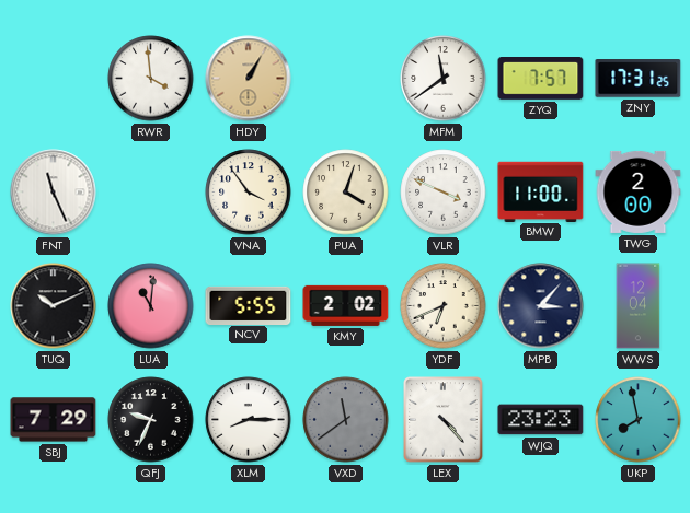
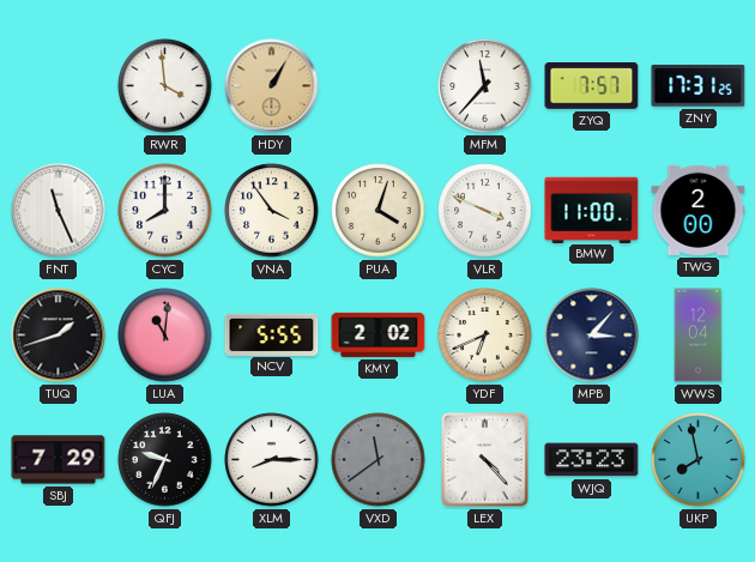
MFM: 11:39 -> 11:37 (485, 86)
CYC: none -> 8:00 (165, 211)
TUQ: 10:11 -> 1:42 (59, 336)
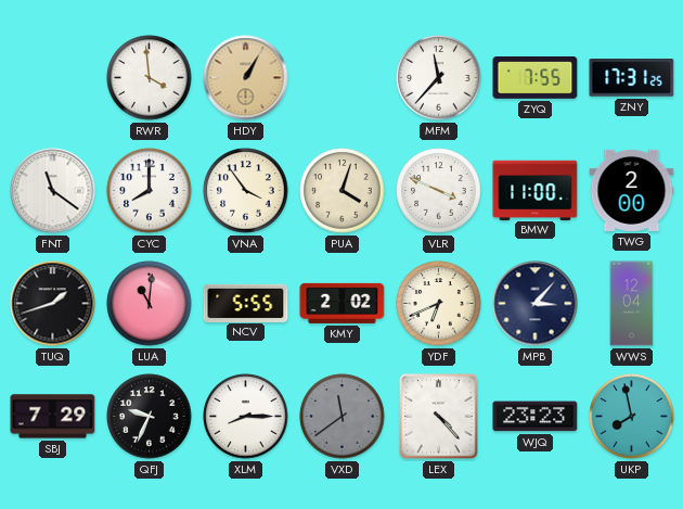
ZYQ: 7:57 -> 7:55 (536, 78)
FNT: 11:26 -> 11:21 (53, 191)
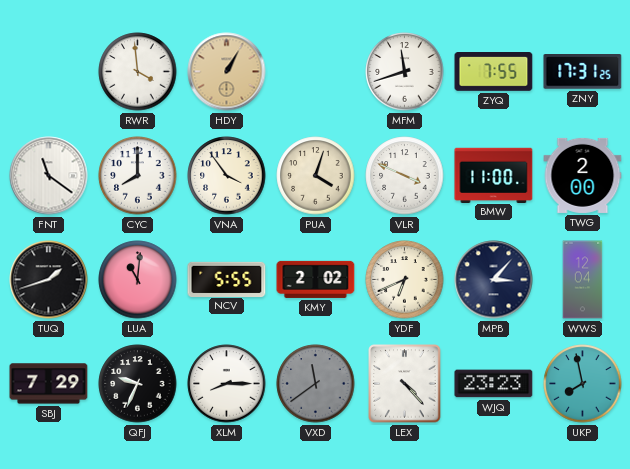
MFM: 11:37 -> 11:42 (405, 72)
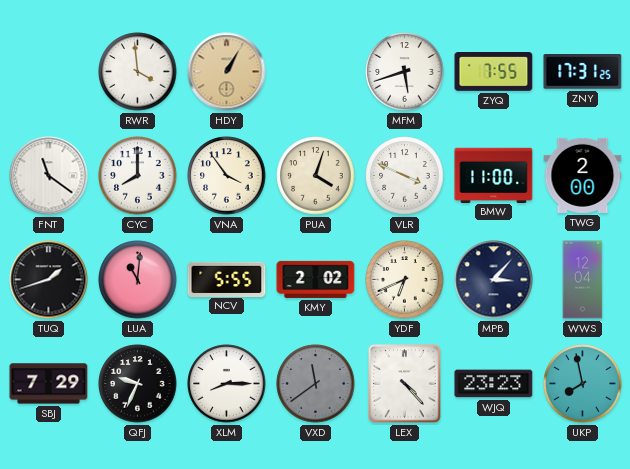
MFM: 11:42 -> 5:42 (405, 72)
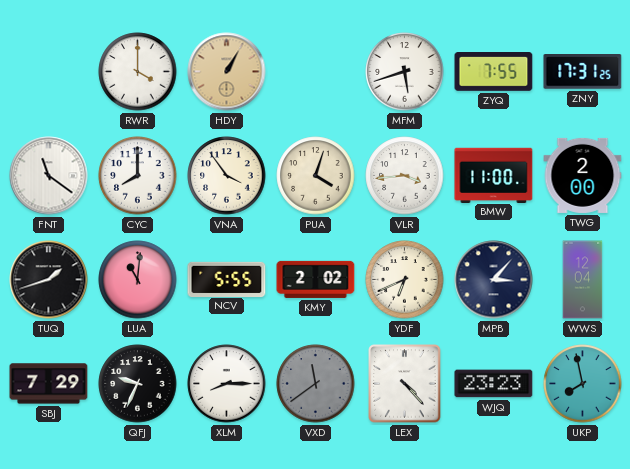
RWR: 3:59 -> 4:00 (138, 72)
VLR: 3:49 -> 3:44 (405, 176)
